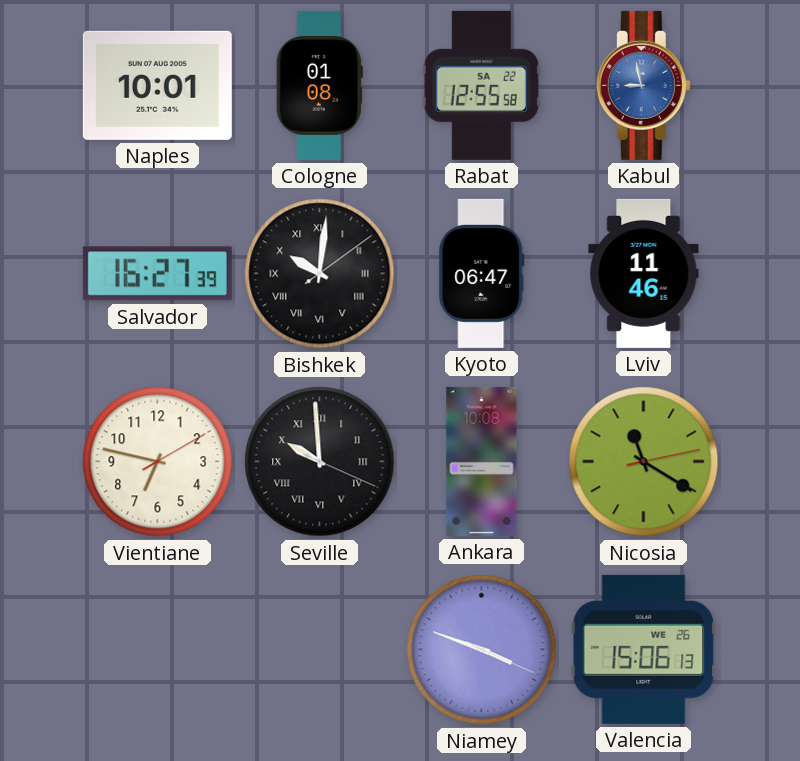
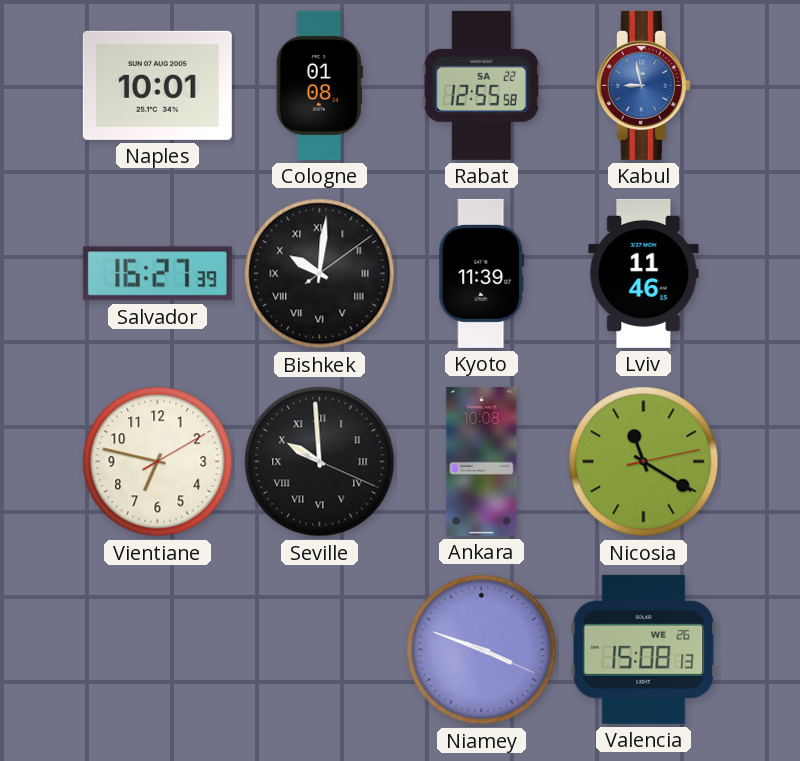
Kyoto: 06:47 -> 11:39 (482, 273)
Valencia: 15:06 -> 15:08 (644, 649)
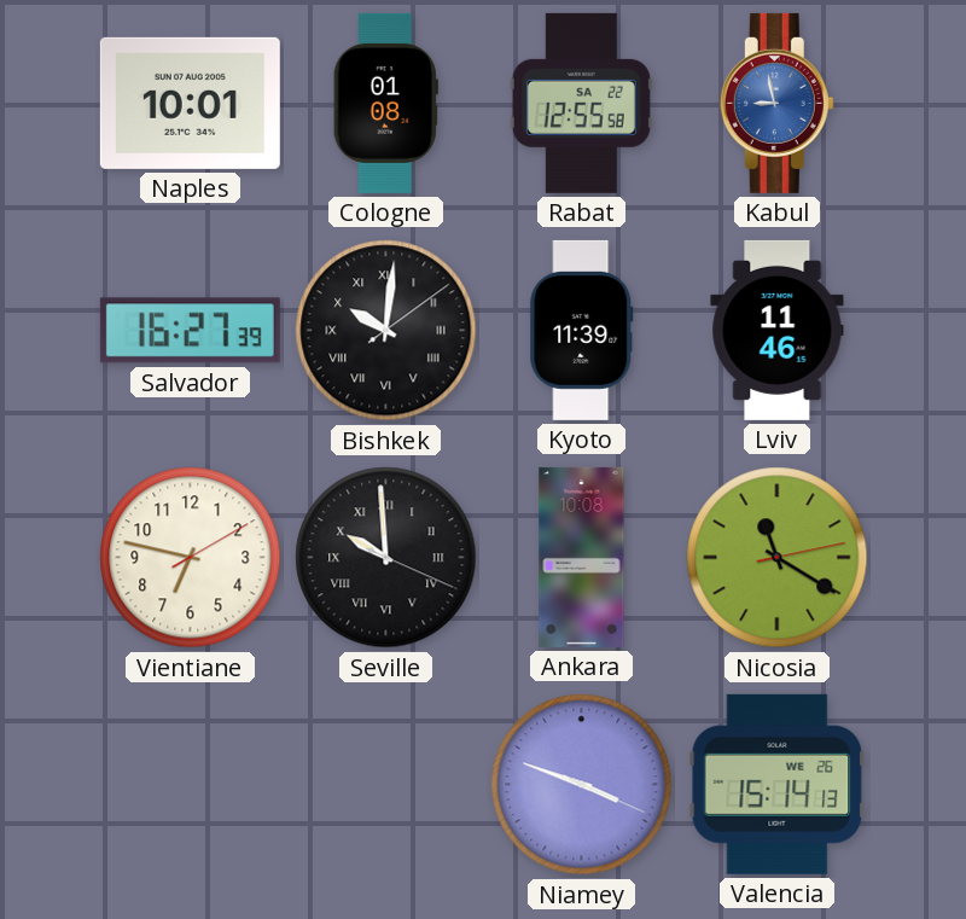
Valencia: 15:08 -> 15:14 (778, 784)
